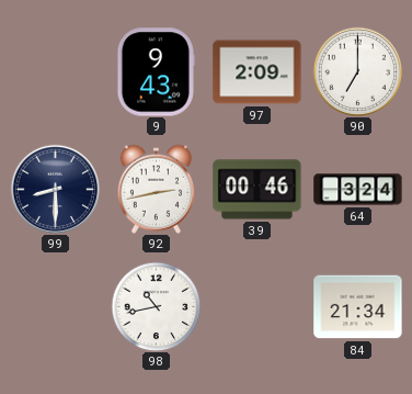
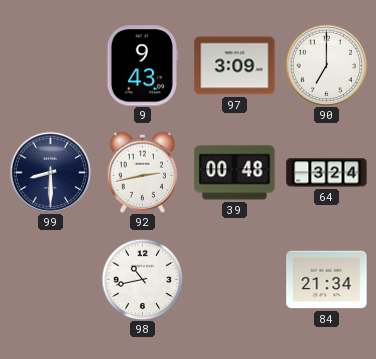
97: 2:09 -> 3:09 (235, 66)
39: 00:46 -> 00:48 (235, 173)
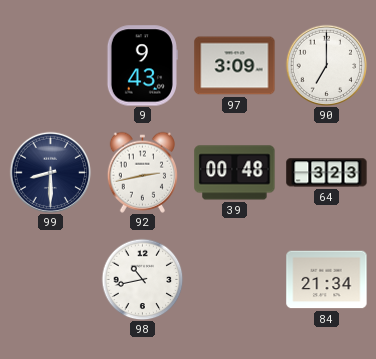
64: 3:24 -> 3:23 (327, 173)
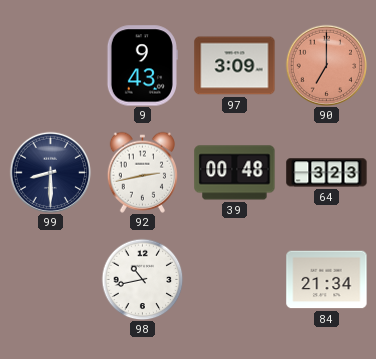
90 dial: white -> salmon (326, 65)
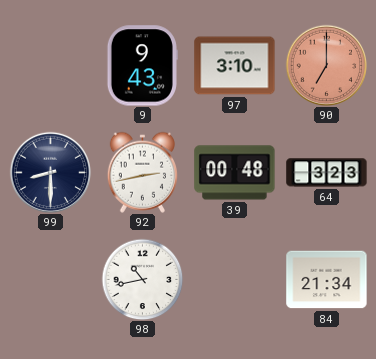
97: 3:09 -> 3:10 (235, 66)
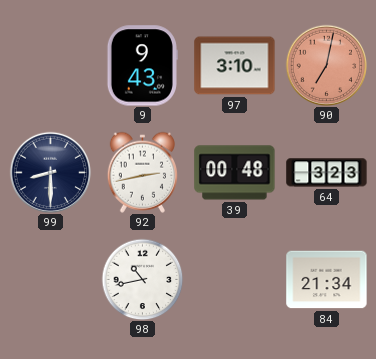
90: 7:00 -> 7:02 (326, 65)
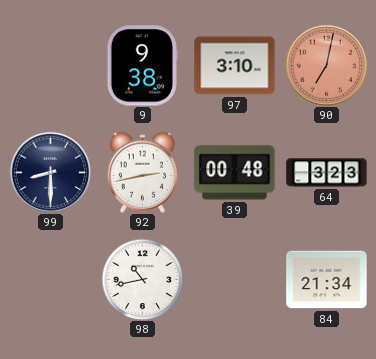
9: 9:43 -> 9:38 (142, 66)
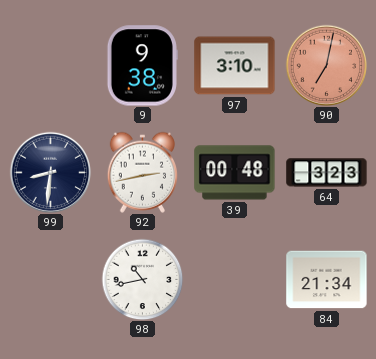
99: 8:30 -> 8:31 (50, 172)
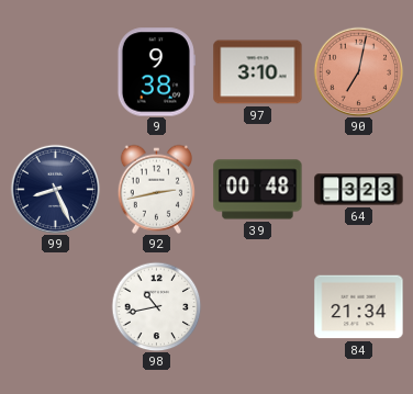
99: 8:31 -> 8:26 (55, 189)
